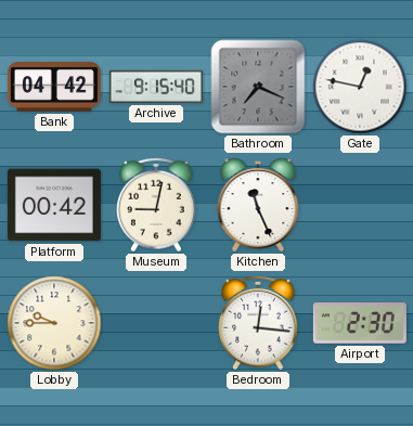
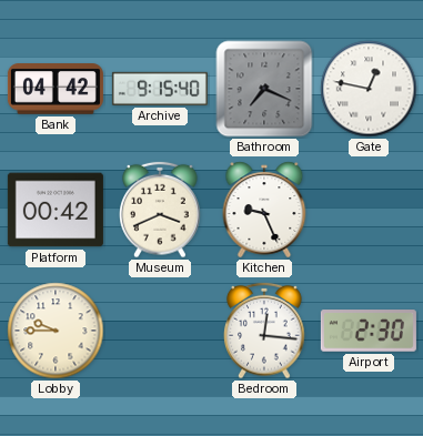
Museum: 9:02 -> 3:41 (160, 210)
Kitchen: 11:26 -> 9:26 (264, 210)
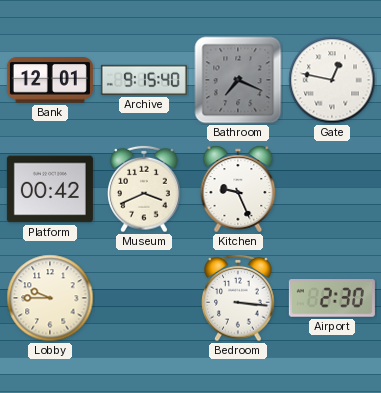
Bank: 04:42 -> 12:01 (50, 80)
Bedroom: 12:16 -> 3:16 (238, 298)
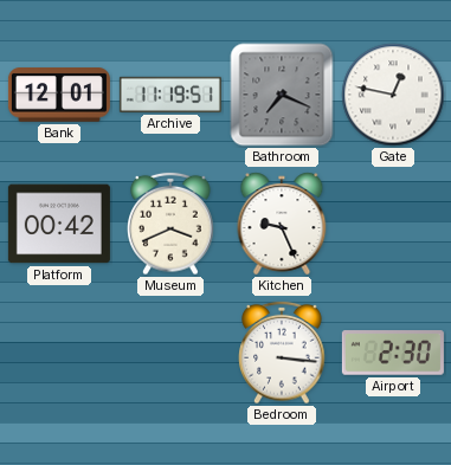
Archive: 9:15 -> 11:19 (170, 95)
Lobby: 9:45 -> none (50, 298)
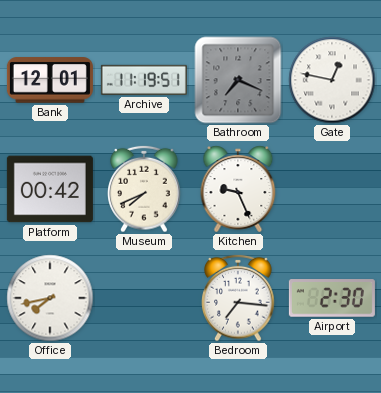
Museum: 3:41 -> 7:41 (144, 189)
Office: none -> 7:43 (50, 298)
Bedroom: 3:16 -> 7:16 (238, 298)
